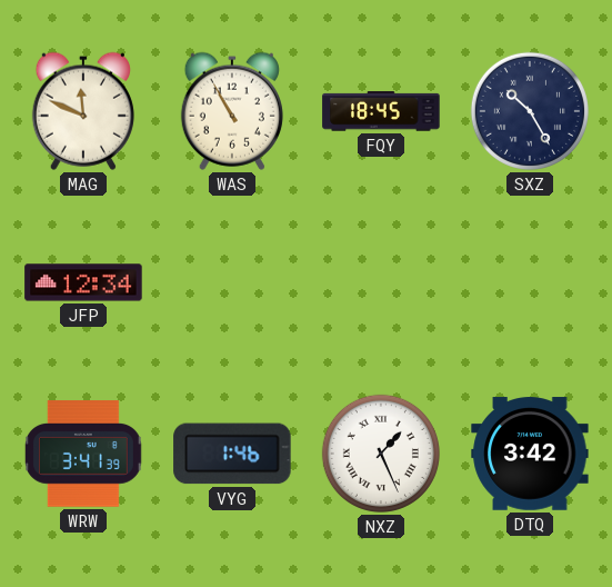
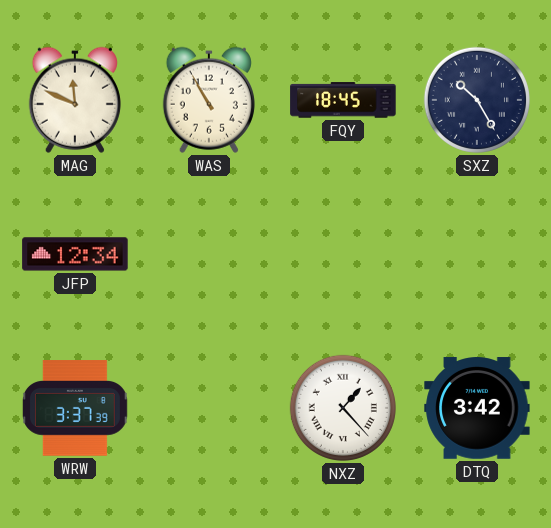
WRW: 3:41 -> 3:37 (75, 408)
VYG: 1:46 -> none (232, 454)
NXZ: 1:26 -> 1:23 (343, 408)
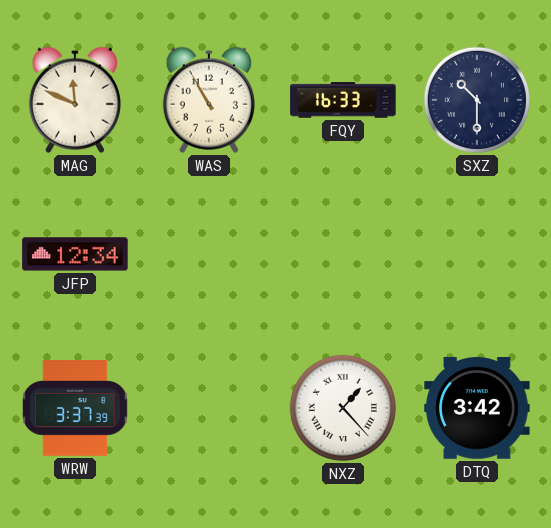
FQY: 18:45 -> 16:33 (343, 100)
SXZ: 10:25 -> 10:30 (477, 100)
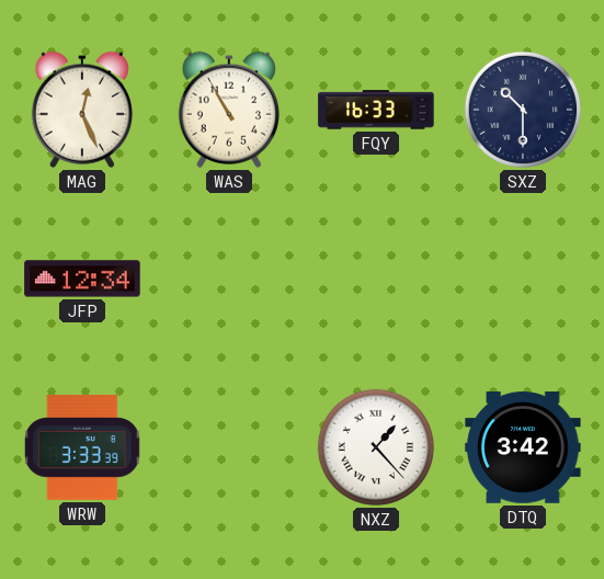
MAG: 11:49 -> 12:26 (82, 110)
WRW: 3:37 -> 3:33 (82, 447)
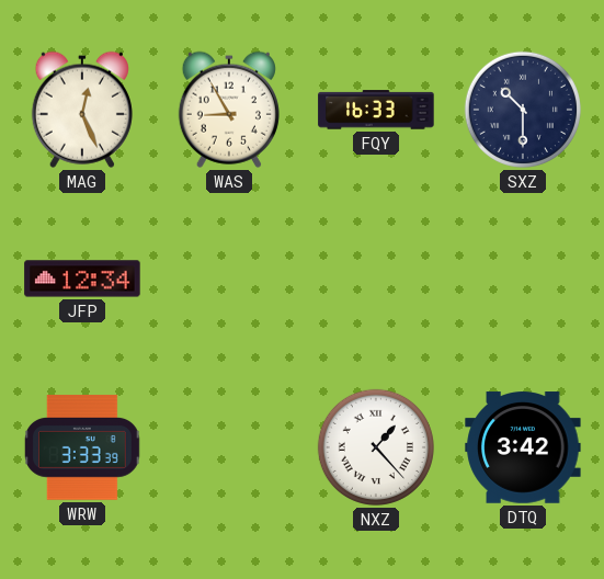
WAS: 10:55 -> 8:55 (229, 110)
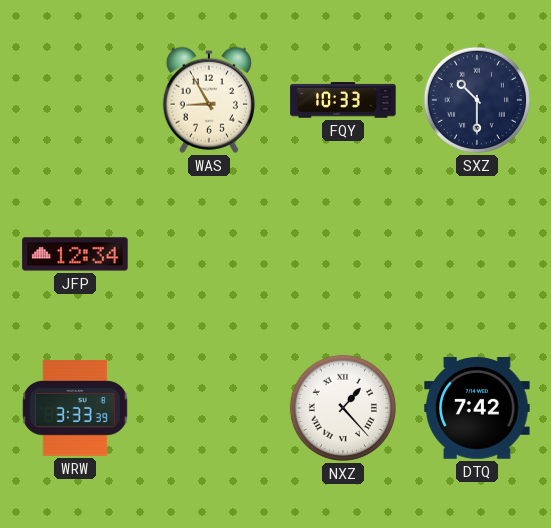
MAG: 12:26 -> none (82, 110)
FQY: 16:33 -> 10:33 (343, 100)
DTQ: 3:42 -> 7:42 (477, 408)
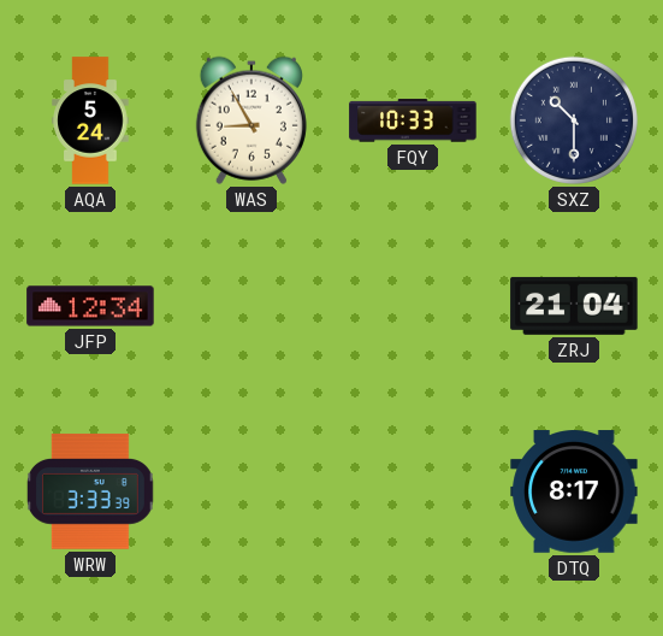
AQA: none -> 5:24 (90, 120)
ZRJ: none -> 21:04 (574, 306)
NXZ: 1:23 -> none (343, 408)
DTQ: 7:42 -> 8:17 (574, 491)
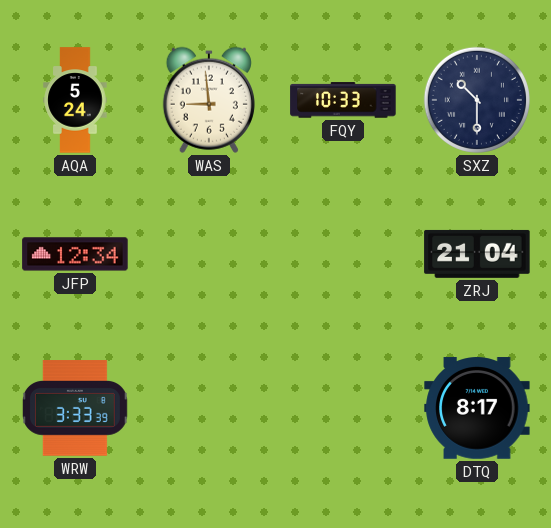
WAS: 8:55 -> 8:59 (209, 100)
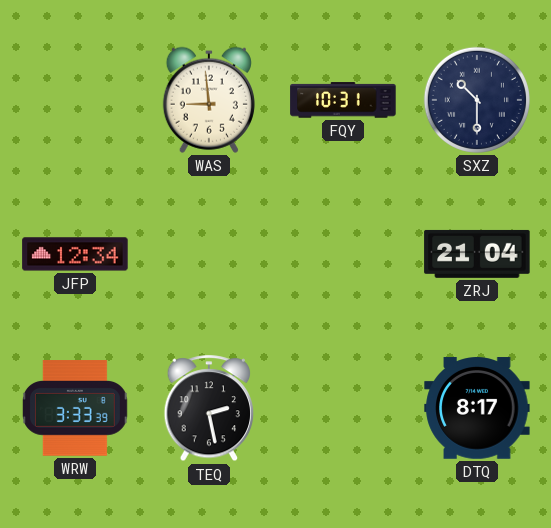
AQA: 5:24 -> none (75, 100)
FQY: 10:33 -> 10:31 (343, 100)
TEQ: none -> 2:28 (209, 409)
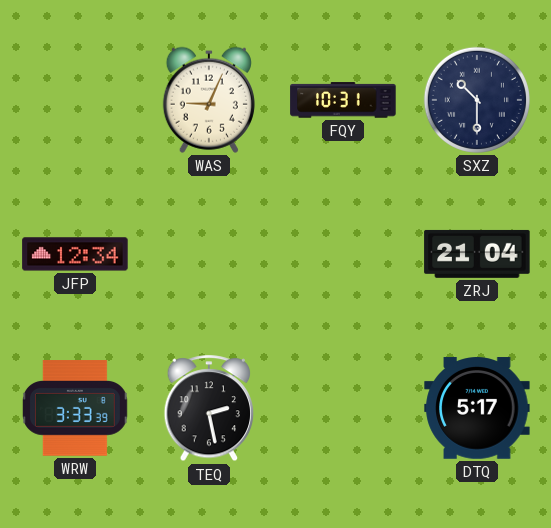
WAS: 8:59 -> 9:04 (209, 100)
DTQ: 8:17 -> 5:17 (477, 408)
